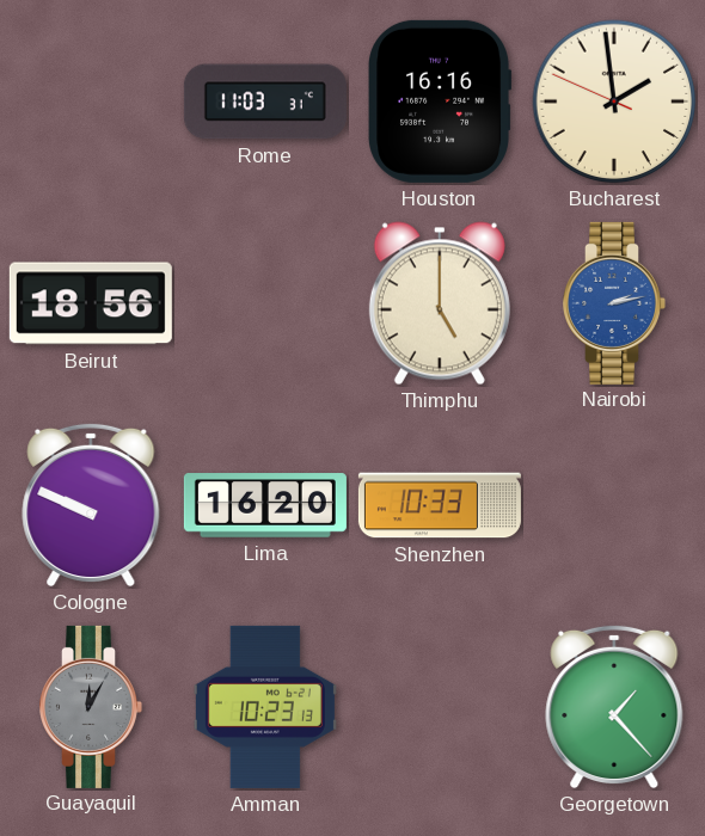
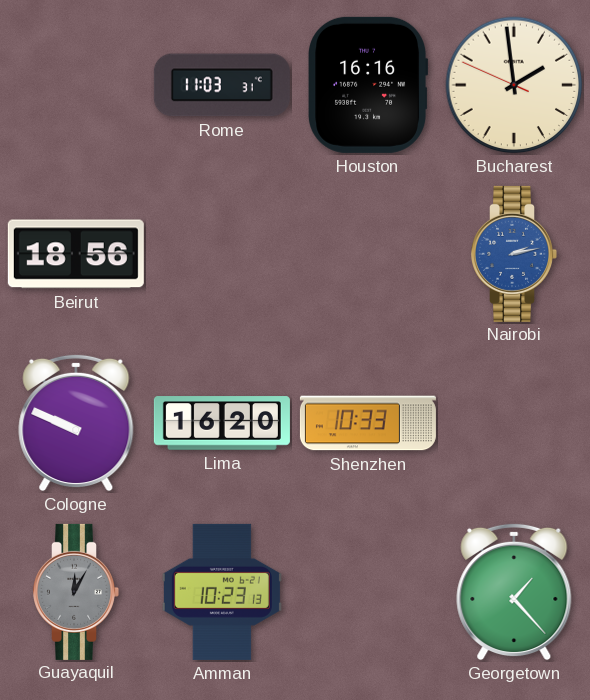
Thimphu: 5:00 -> none (440, 303)
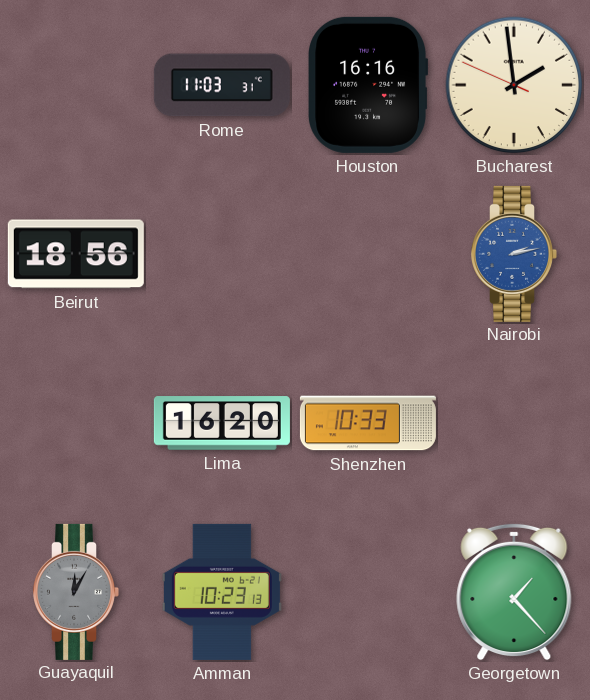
Cologne: 9:49 -> none (76, 423)
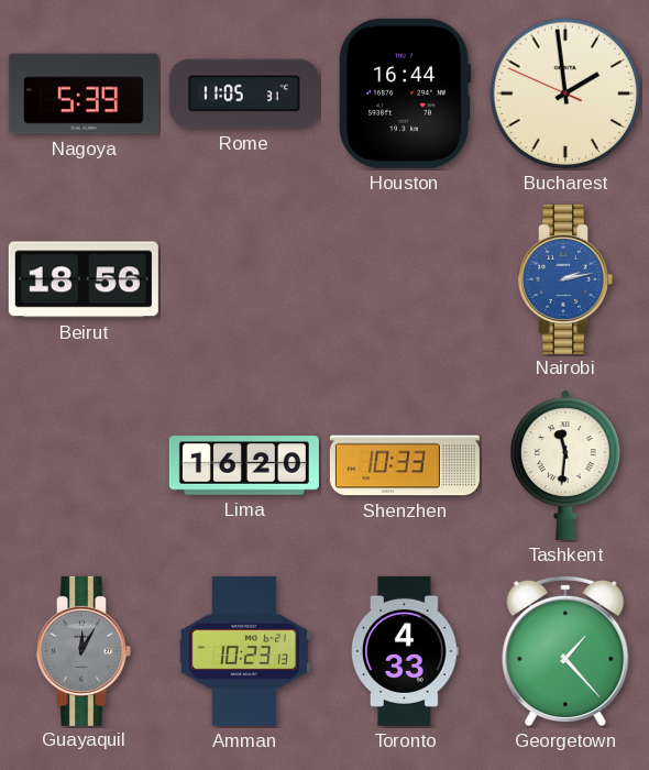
Nagoya: none -> 5:39 (84, 94)
Rome: 11:03 -> 11:05 (244, 94)
Houston: 16:16 -> 16:44 (406, 94)
Tashkent: none -> 11:31 (566, 465)
Toronto: none -> 4:33 (406, 651)
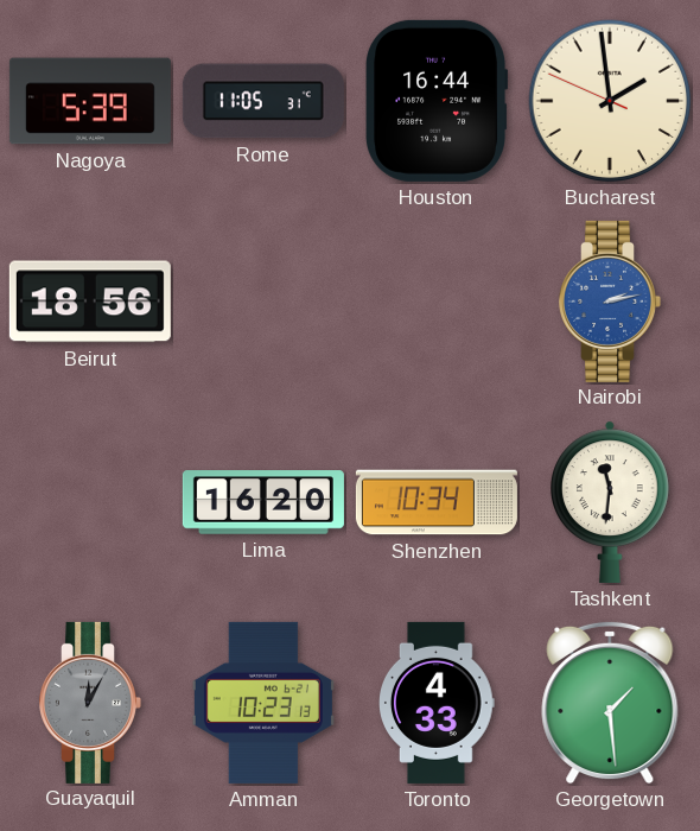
Shenzhen: 10:33 -> 10:34 (437, 502)
Georgetown: 1:23 -> 1:29 (610, 703)
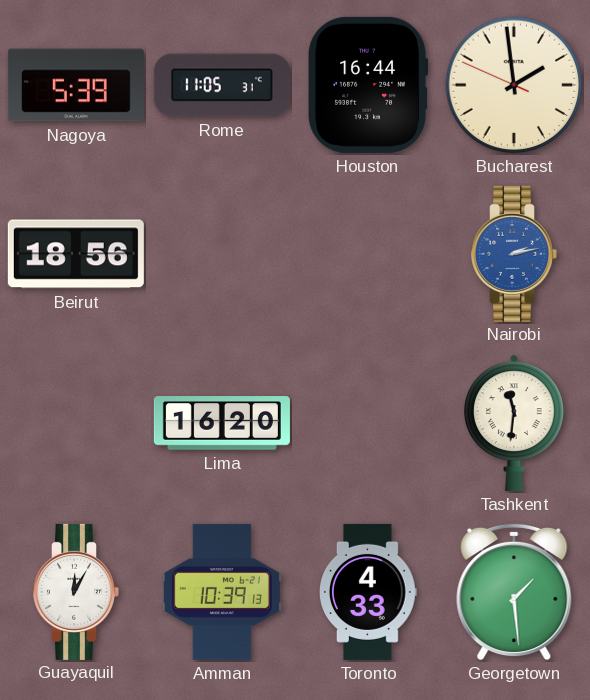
Shenzhen: 10:34 -> none (437, 502)
Guayaquil dial: grey -> white (76, 592)
Amman: 10:23 -> 10:39 (222, 592)
